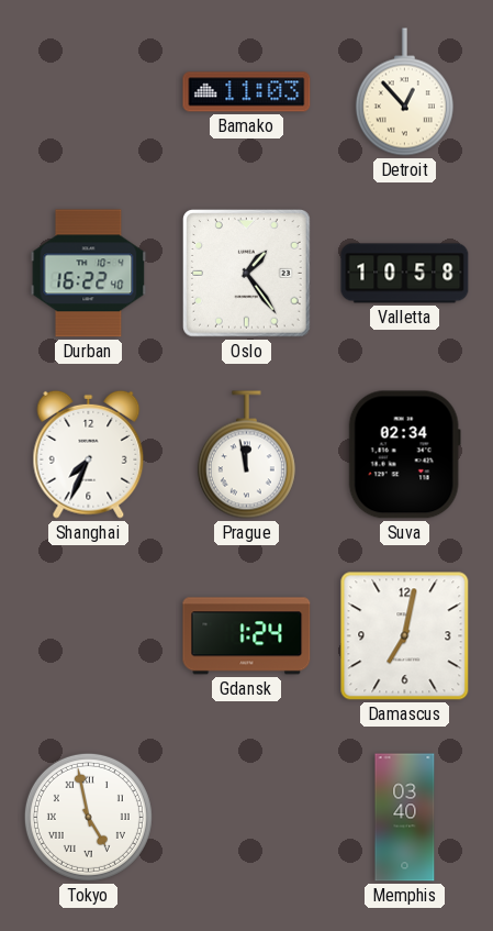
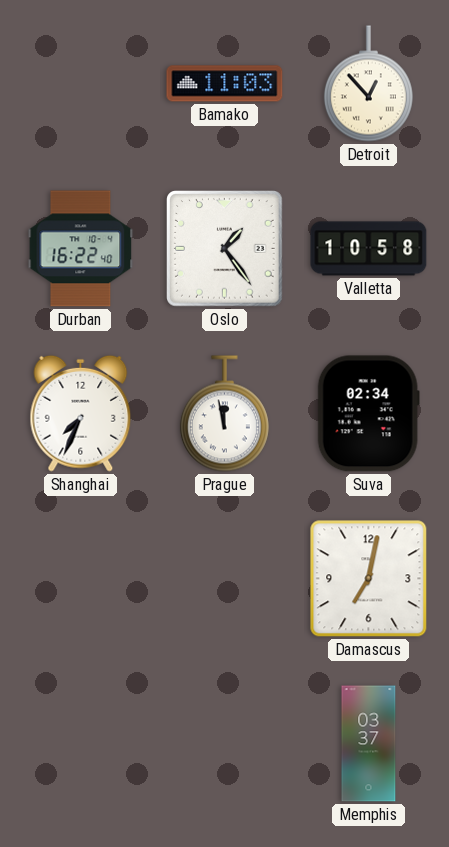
Gdansk: 1:24 -> none (247, 636)
Tokyo: 4:58 -> none (88, 817)
Memphis: 03:40 -> 03:37 (369, 744)
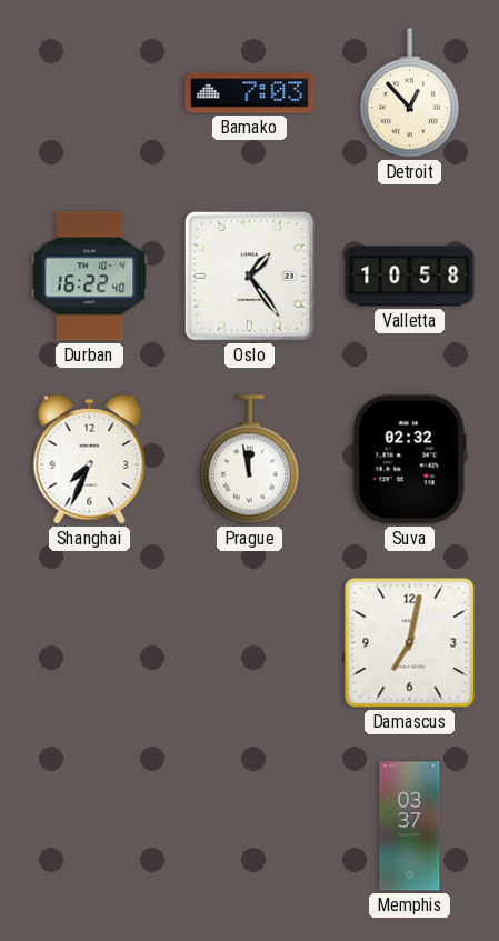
Bamako: 11:03 -> 7:03 (250, 93)
Suva: 02:34 -> 02:32 (409, 460)
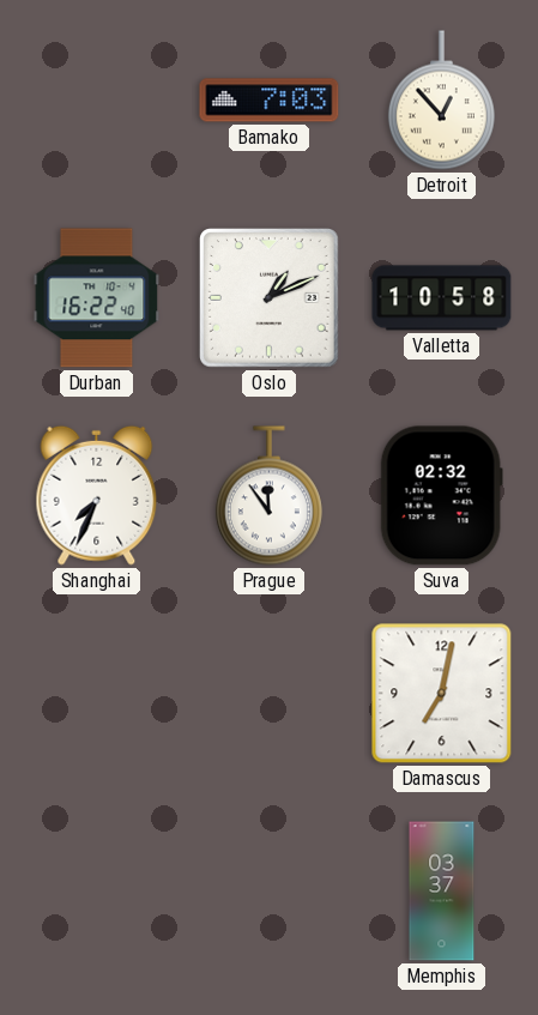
Oslo: 1:24 -> 1:11 (270, 298)
Prague: 11:58 -> 11:54 (268, 496)
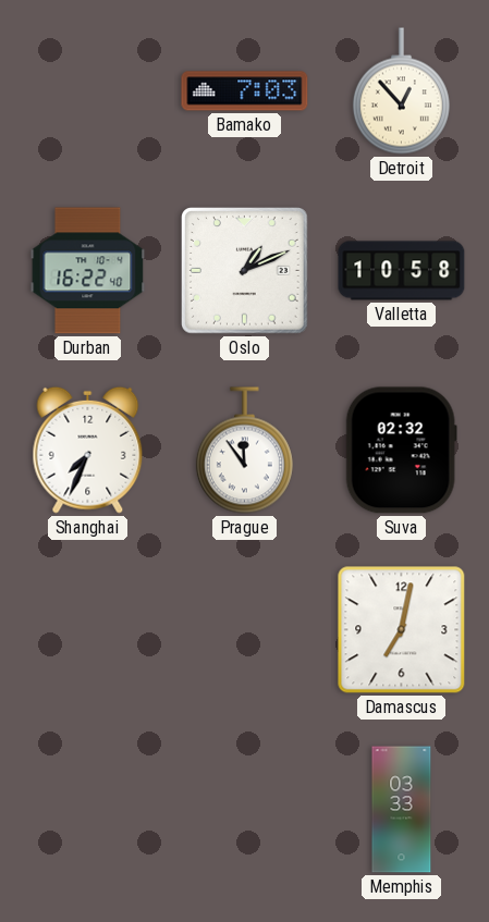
Memphis: 03:37 -> 03:33 (402, 810)
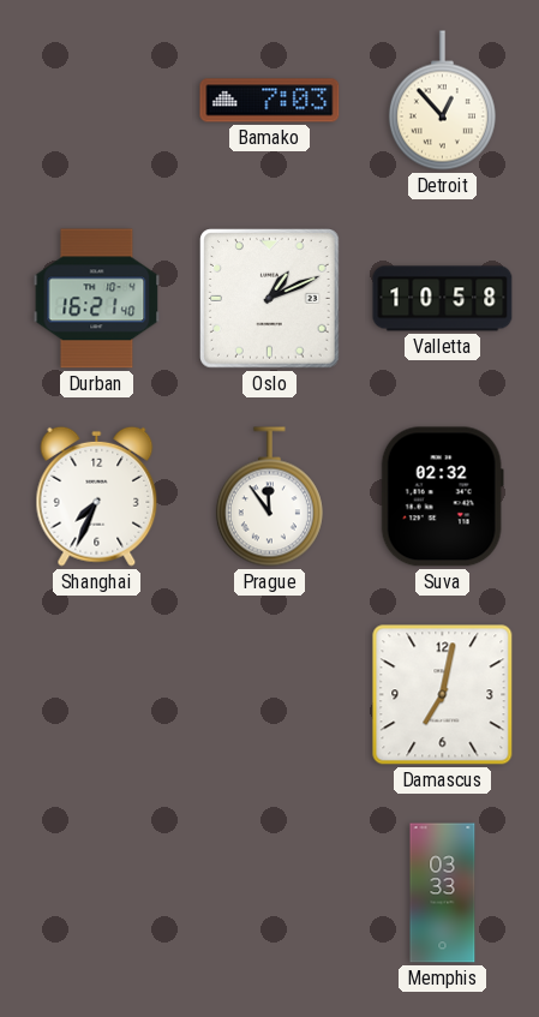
Durban: 16:22 -> 16:21 (97, 299)
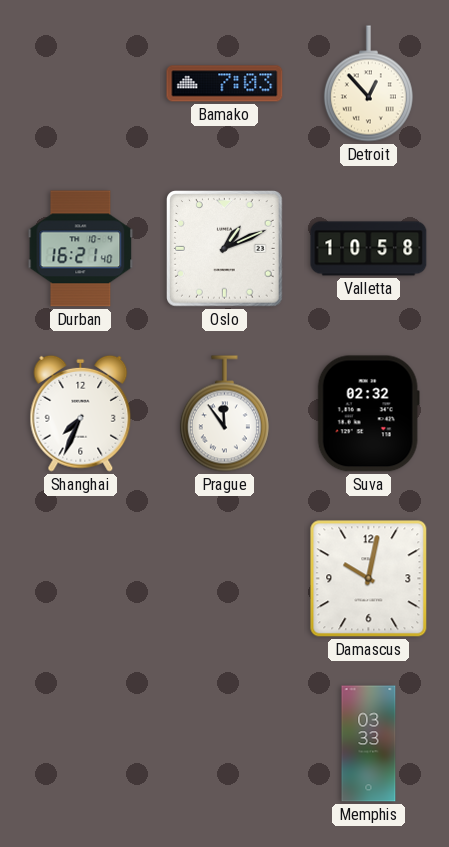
Damascus: 7:02 -> 10:02 (369, 579)
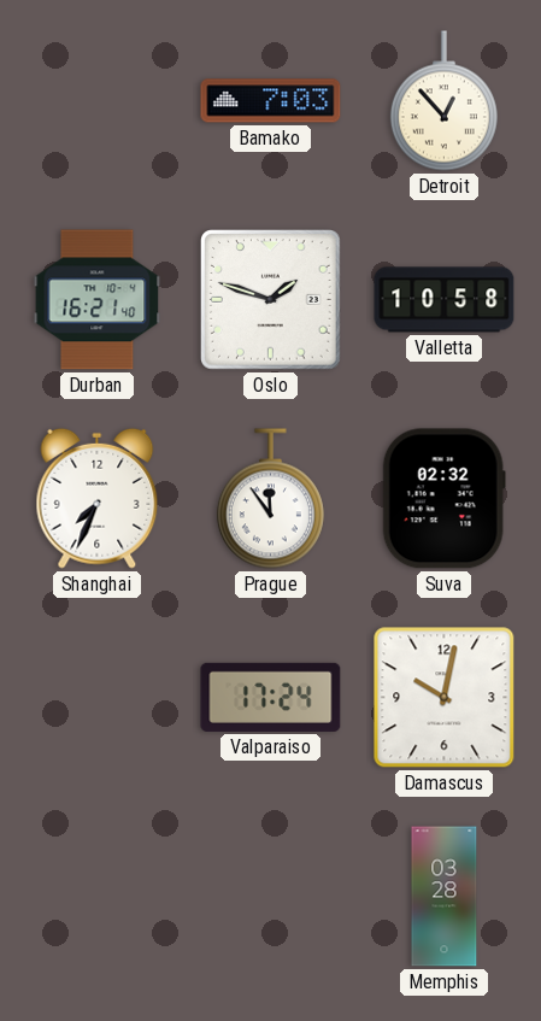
Oslo: 1:11 -> 1:48 (271, 300)
Valparaiso: none -> 17:24 (271, 697)
Memphis: 03:33 -> 03:28 (445, 897)
